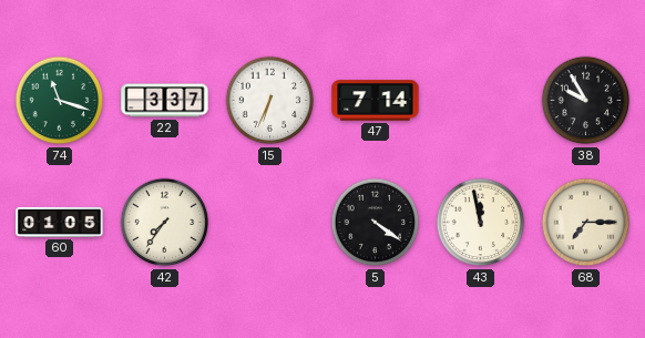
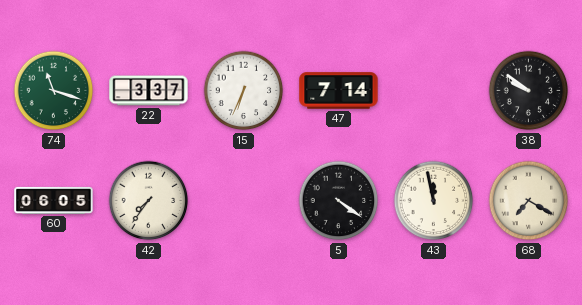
38: 9:55 -> 9:51 (529, 91)
60: 01:05 -> 06:05 (54, 200)
68: 7:15 -> 7:20 (529, 201)
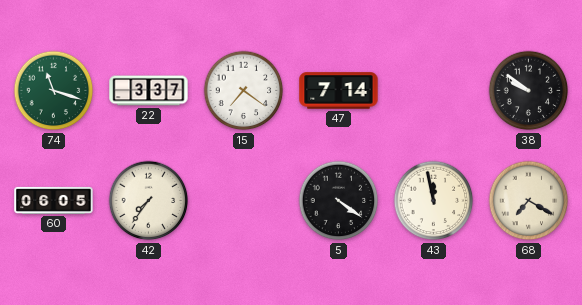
15: 6:34 -> 7:21 (244, 91)
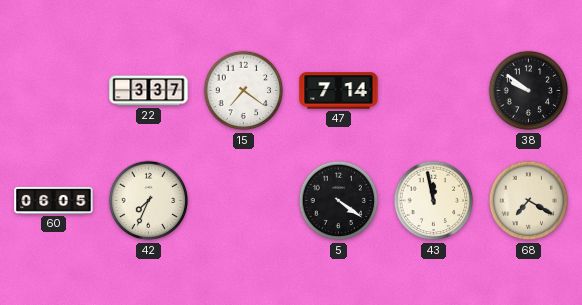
74: 11:18 -> none (54, 91)
42: 7:36 -> 7:34 (149, 201)
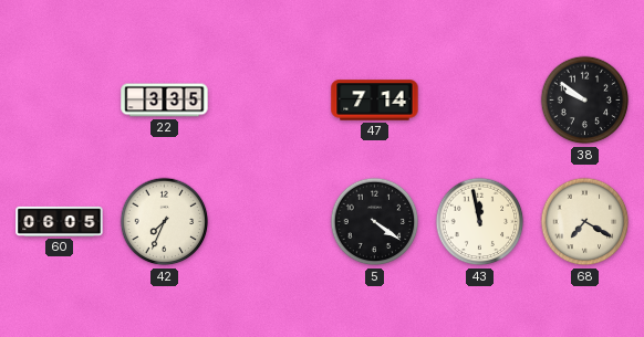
22: 3:37 -> 3:35 (165, 101)
15: 7:21 -> none (244, 91)
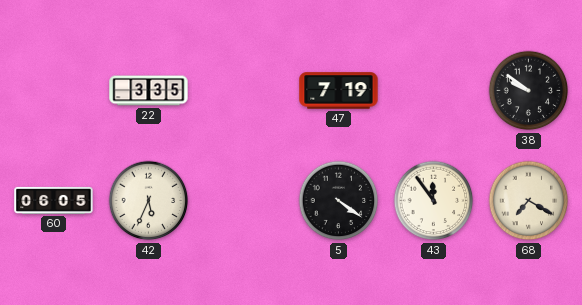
47: 7:14 -> 7:19 (339, 91)
42: 7:34 -> 5:34 (149, 201)
43: 11:58 -> 11:54 (434, 201)
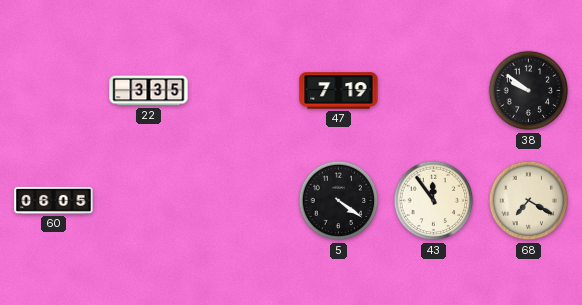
42: 5:34 -> none (149, 201)
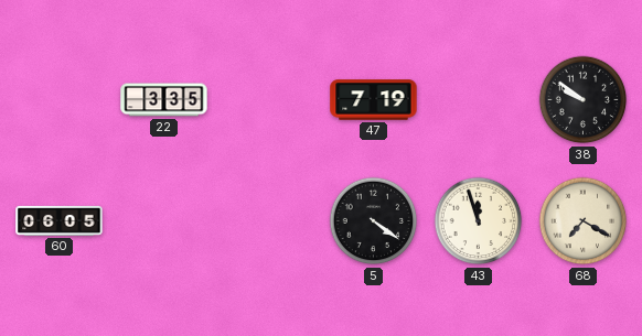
43: 11:54 -> 11:57 (479, 221)
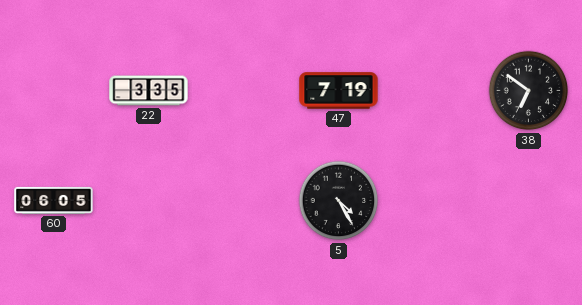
38: 9:51 -> 6:51 (529, 91)
5: 4:21 -> 4:25 (339, 201)
43: 11:57 -> none (479, 221)
68: 7:20 -> none (584, 221)
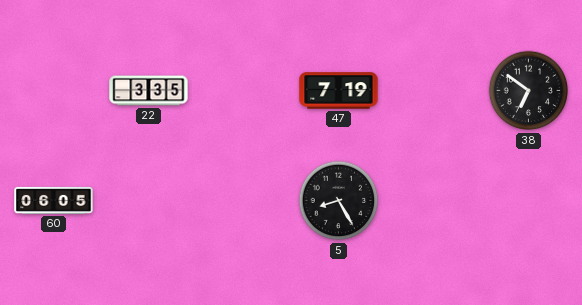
5: 4:25 -> 8:25 (339, 201)
